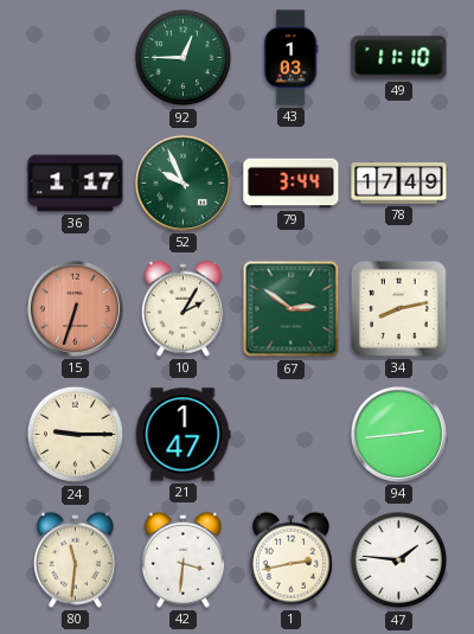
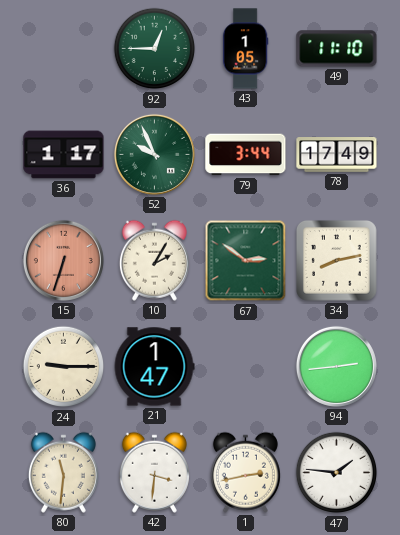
43: 1:03 -> 1:05 (245, 49)
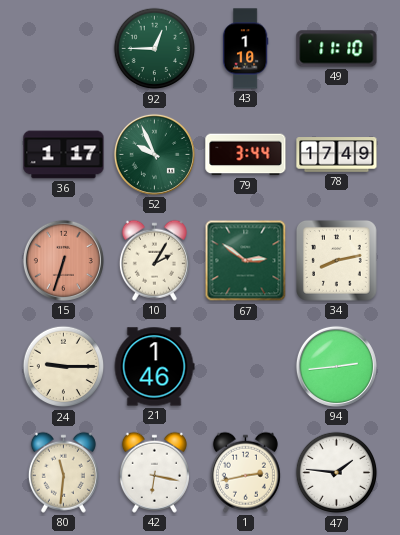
43: 1:05 -> 1:10 (245, 49)
21: 1:47 -> 1:46 (154, 367)
42: 3:31 -> 6:17 (154, 472)
